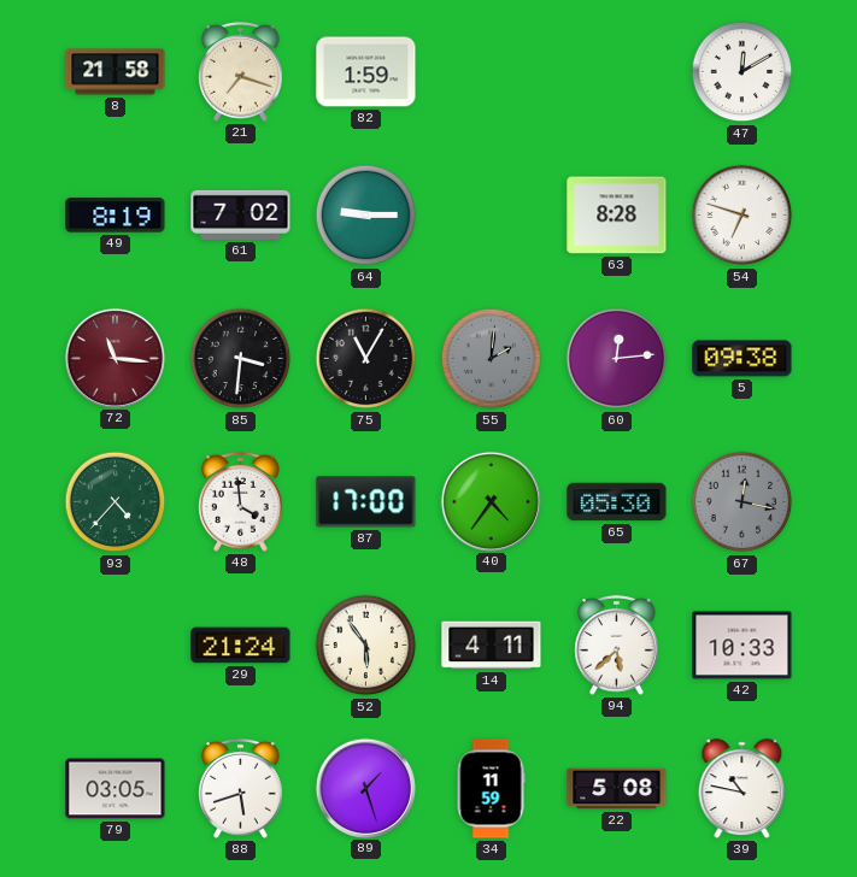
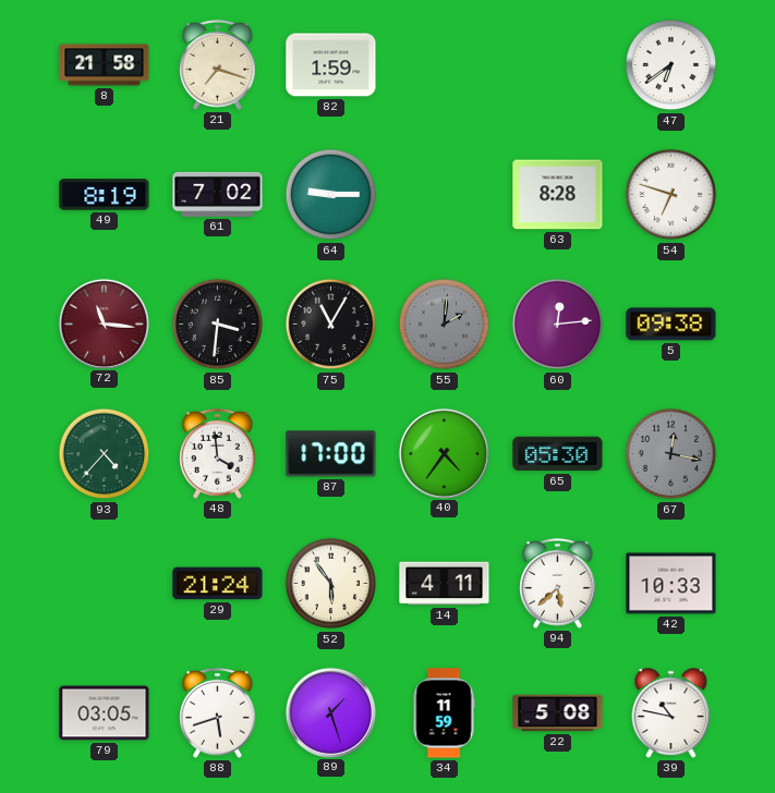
47: 12:10 -> 6:39 (671, 65)
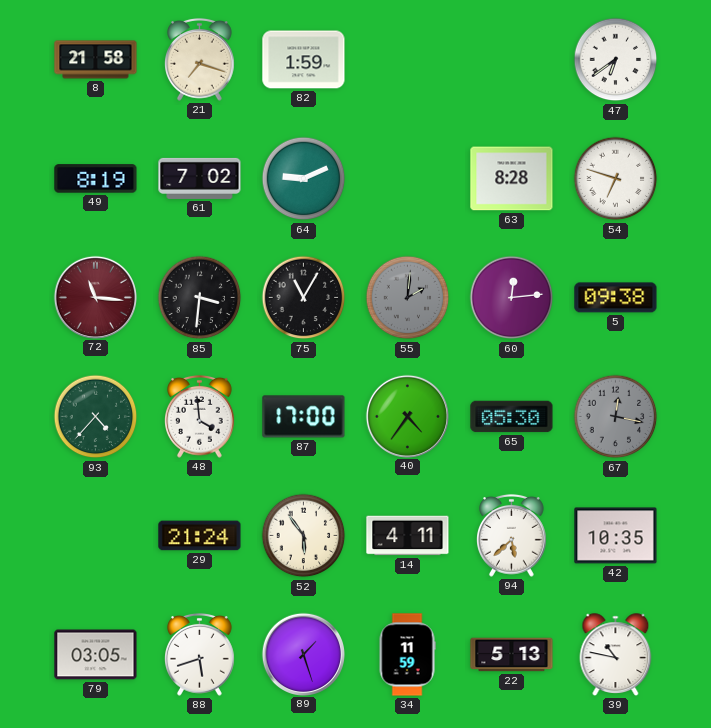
64: 9:15 -> 9:11 (304, 179)
42: 10:33 -> 10:35 (616, 536)
22: 5:08 -> 5:13 (512, 655)
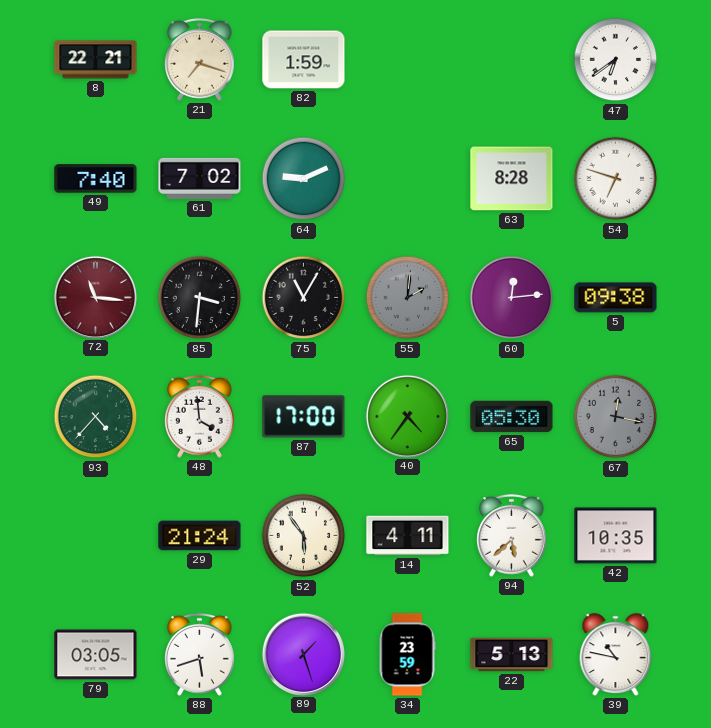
8: 21:58 -> 22:21 (96, 60)
49: 8:19 -> 7:40 (96, 179)
34: 11:59 -> 23:59 (407, 655)
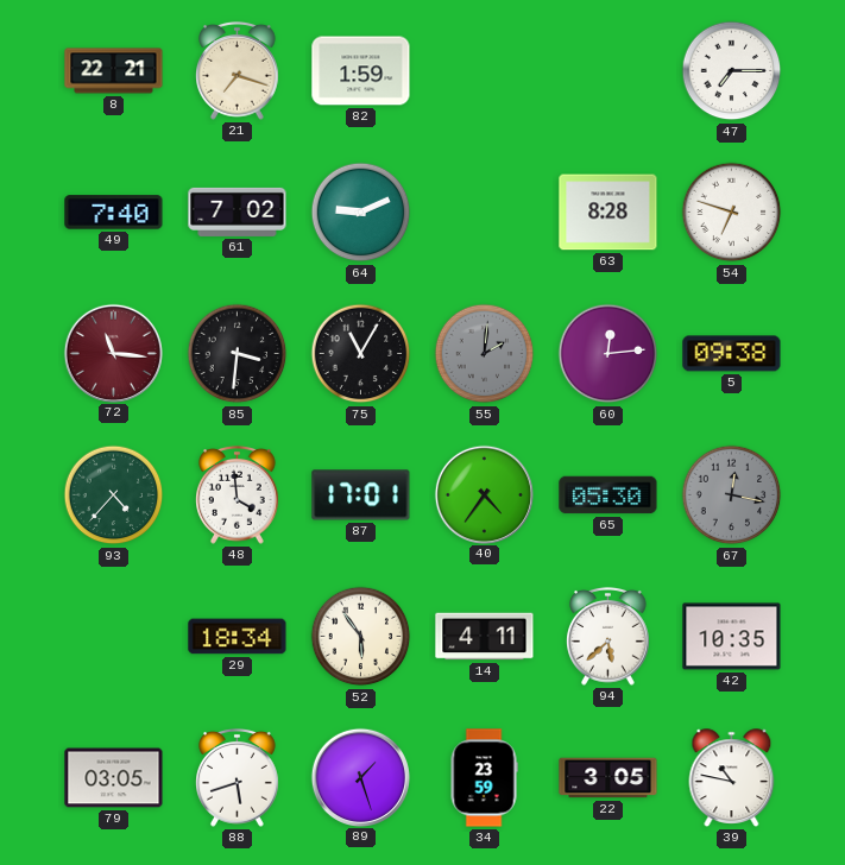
47: 6:39 -> 7:15 (732, 71)
87: 17:00 -> 17:01 (361, 495)
29: 21:24 -> 18:34 (238, 637)
22: 5:13 -> 3:05 (608, 778)
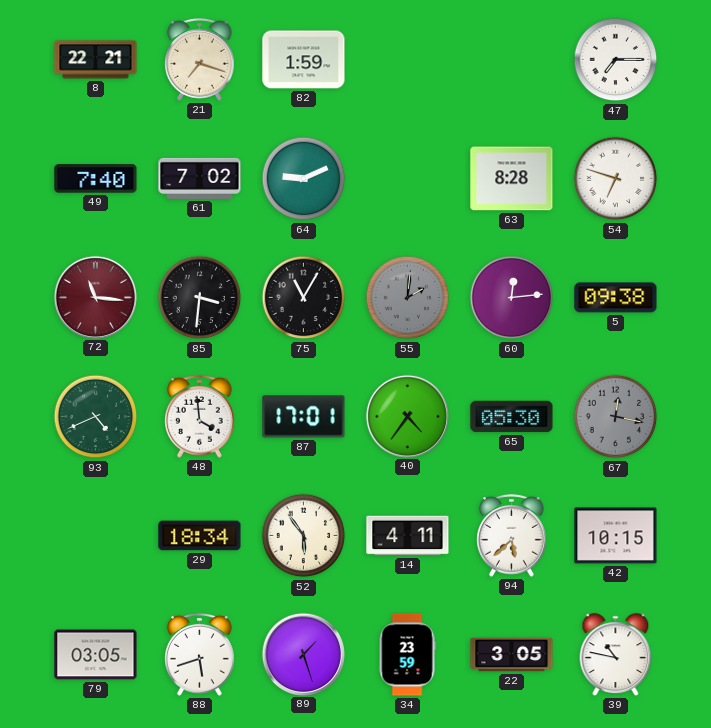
93: 4:37 -> 4:41 (96, 417)
42: 10:35 -> 10:15 (616, 536)
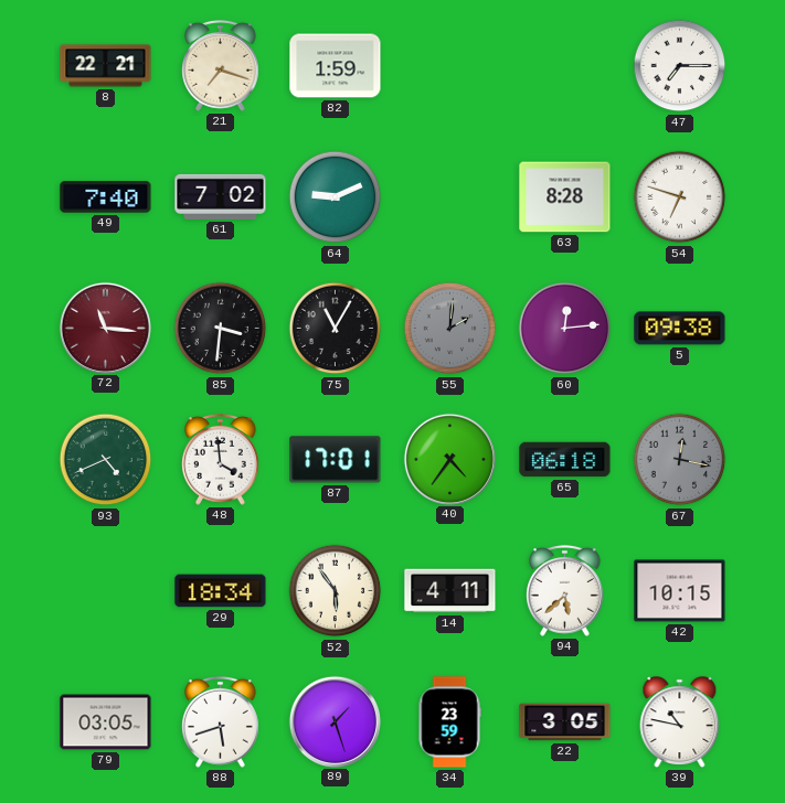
65: 05:30 -> 06:18 (565, 460)
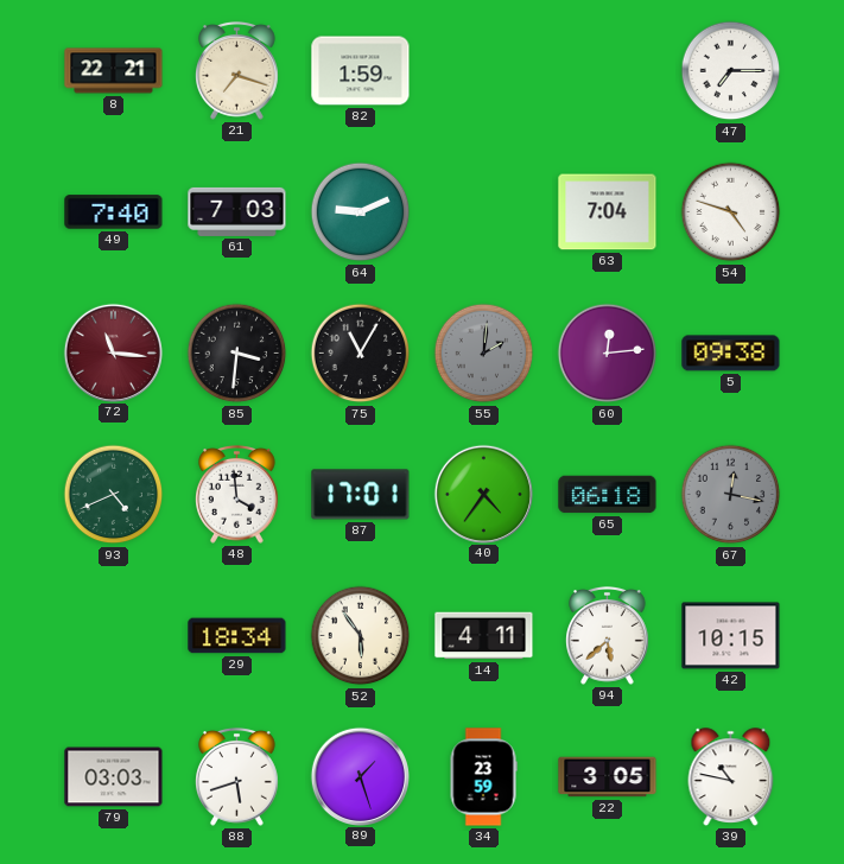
61: 7:02 -> 7:03 (237, 211)
63: 8:28 -> 7:04 (608, 212)
54: 6:48 -> 4:48 (731, 212)
79: 03:05 -> 03:03 (114, 777)
